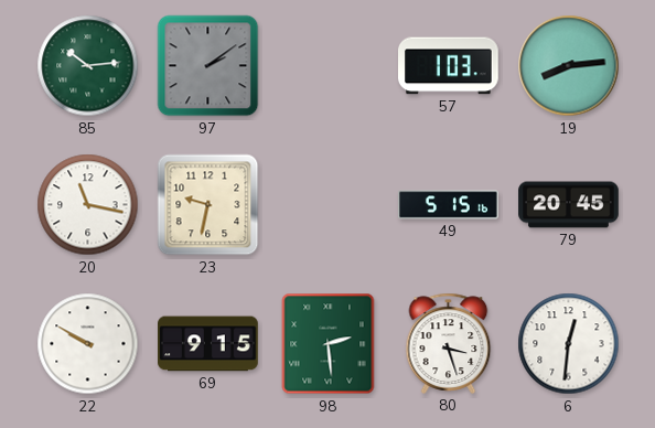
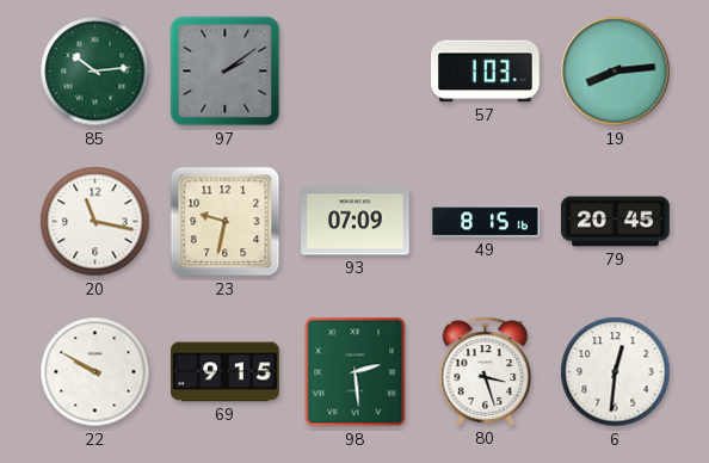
93: none -> 07:09 (356, 222)
49: 5:15 -> 8:15 (486, 222)
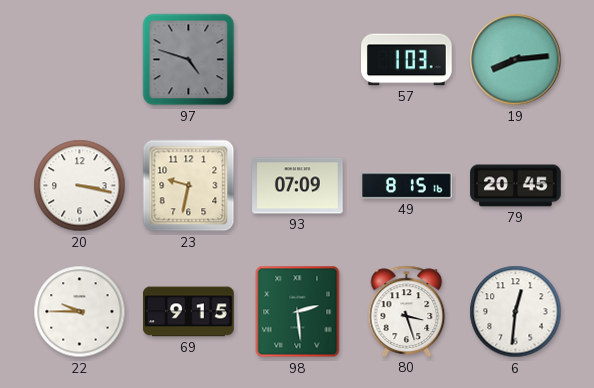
85: 10:14 -> none (95, 72)
97: 2:09 -> 4:48 (189, 60)
20: 11:17 -> 3:17 (80, 186)
22: 9:50 -> 9:45 (80, 312)
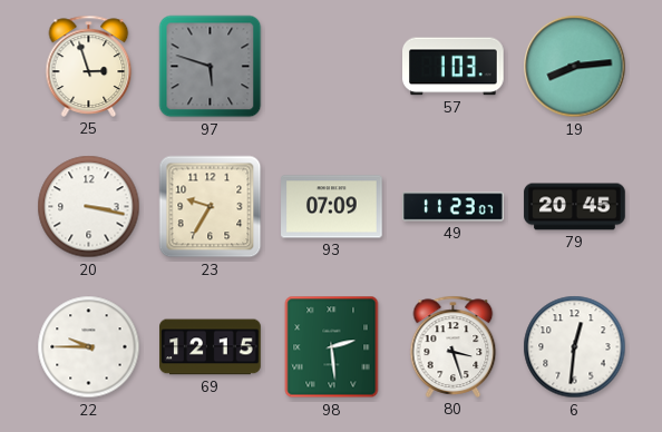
25: none -> 2:57 (89, 66)
97: 4:48 -> 5:48 (211, 67)
23: 9:32 -> 9:35 (211, 207)
49: 8:15 -> 11:23 (454, 207)
69: 9:15 -> 12:15 (211, 347)
